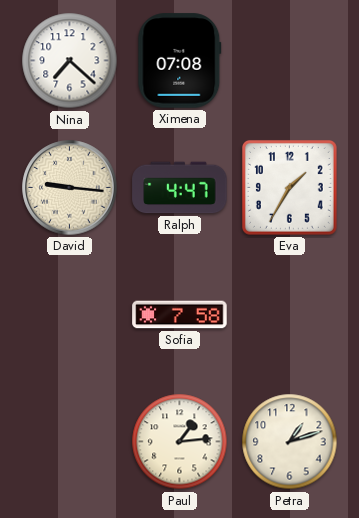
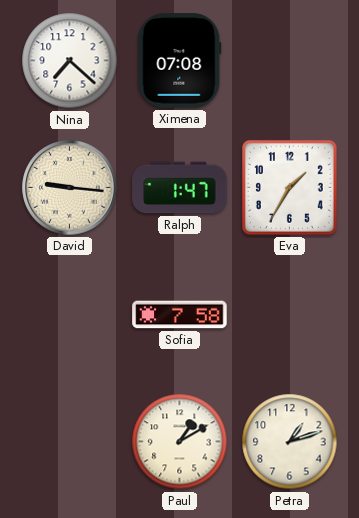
Ralph: 4:47 -> 1:47 (180, 188)
Paul: 1:14 -> 1:10 (180, 442)
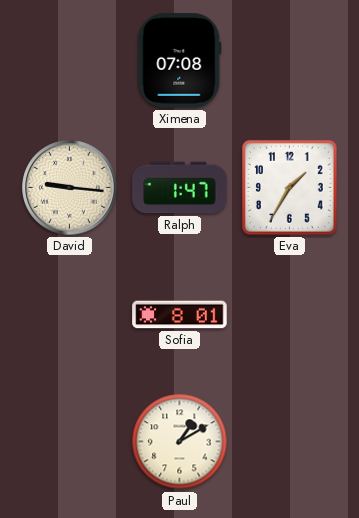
Nina: 7:22 -> none (70, 61)
Sofia: 7:58 -> 8:01 (180, 315)
Petra: 1:12 -> none (290, 442)
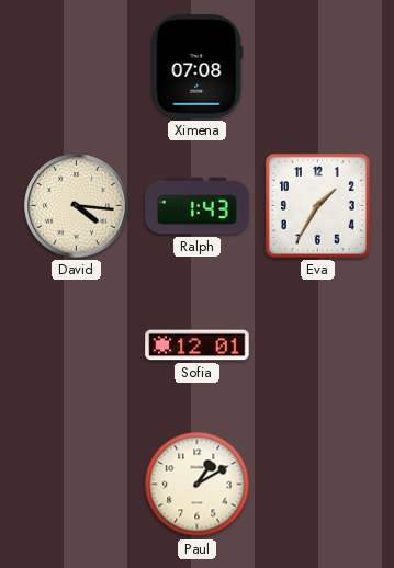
David: 9:16 -> 4:16 (77, 206)
Ralph: 1:47 -> 1:43 (198, 206)
Sofia: 8:01 -> 12:01 (198, 345)
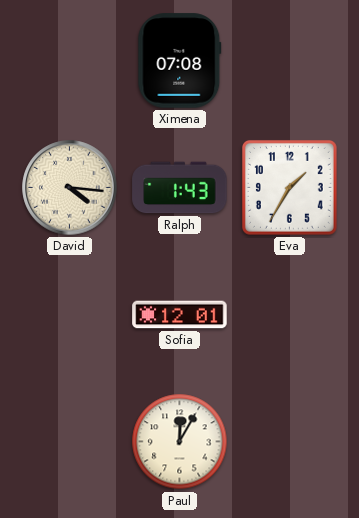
Paul: 1:10 -> 12:05 (180, 442)
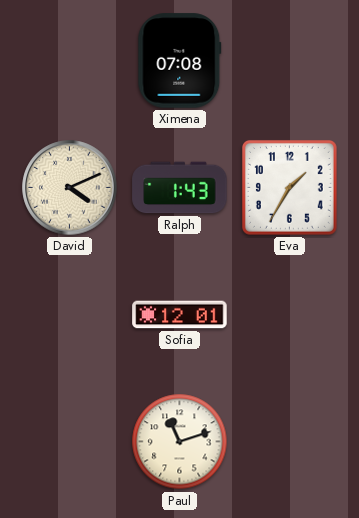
David: 4:16 -> 4:11 (70, 188)
Paul: 12:05 -> 11:12 (180, 442)
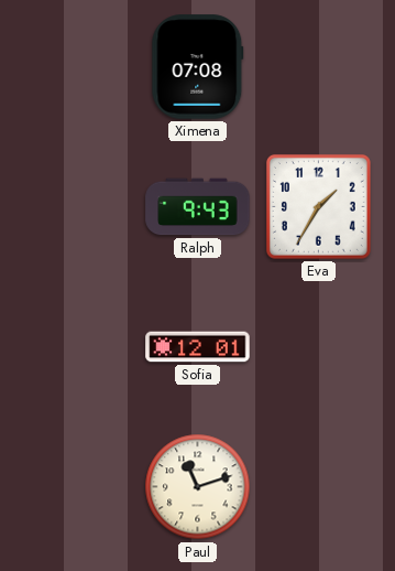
David: 4:11 -> none (70, 188)
Ralph: 1:43 -> 9:43 (198, 207)
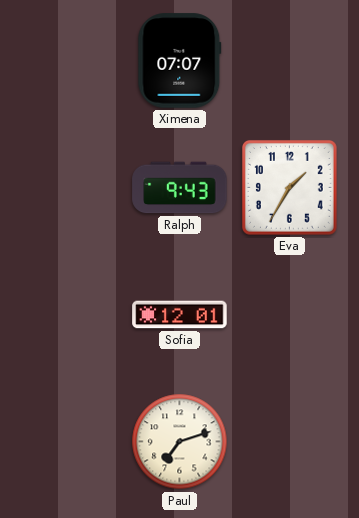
Ximena: 07:08 -> 07:07 (180, 61)
Paul: 11:12 -> 7:12 (180, 442)
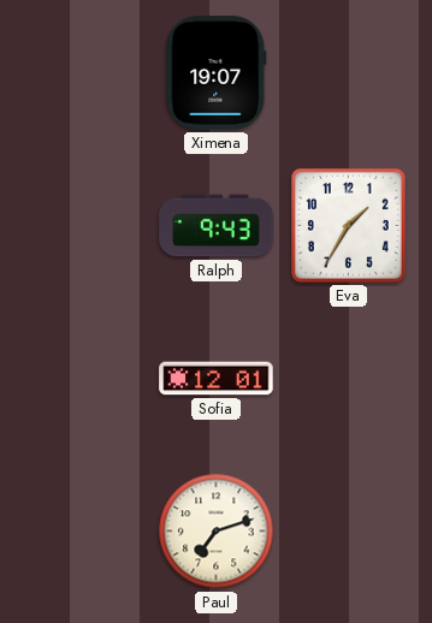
Ximena: 07:07 -> 19:07 (217, 73)
